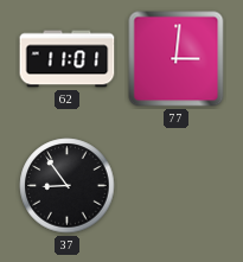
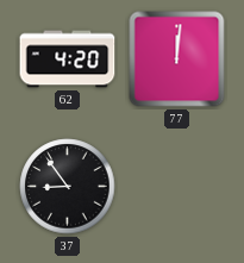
62: 11:01 -> 4:20 (68, 60)
77: 3:01 -> 12:01 (177, 60)
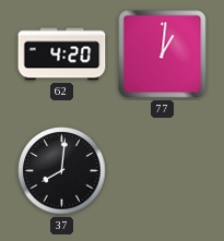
77: 12:01 -> 1:01 (163, 55)
37: 8:54 -> 8:01 (62, 171)
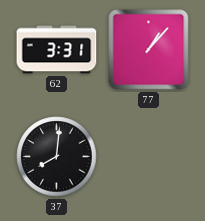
62: 4:20 -> 3:31 (57, 50)
77: 1:01 -> 1:07 (149, 50)
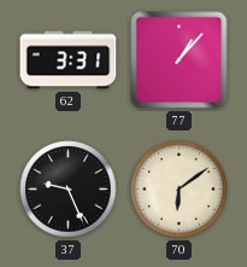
37: 8:01 -> 9:26 (69, 190)
70: none -> 6:09 (180, 190)
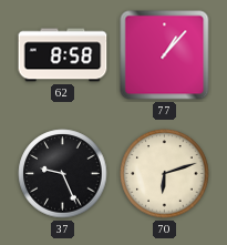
62: 3:31 -> 8:58 (63, 55)
70: 6:09 -> 6:12 (165, 174)
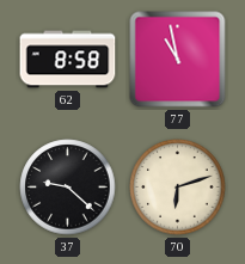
77: 1:07 -> 10:58 (178, 60)
37: 9:26 -> 9:22 (68, 188)
